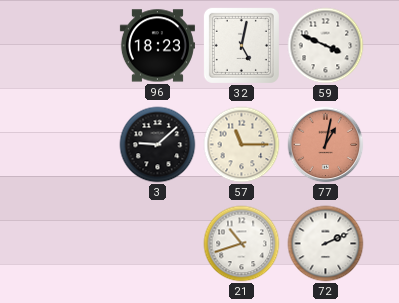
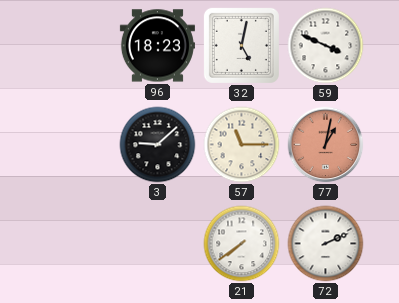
21: 10:42 -> 7:39 (242, 244)
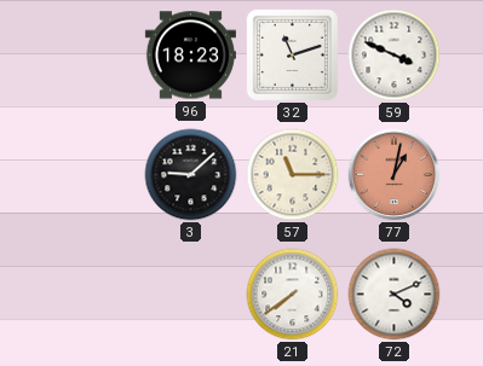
32: 5:02 -> 11:12 (292, 54)
72: 2:11 -> 4:11 (395, 295)
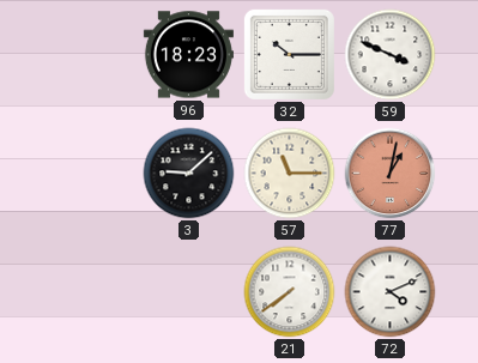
32: 11:12 -> 10:15 (289, 54)
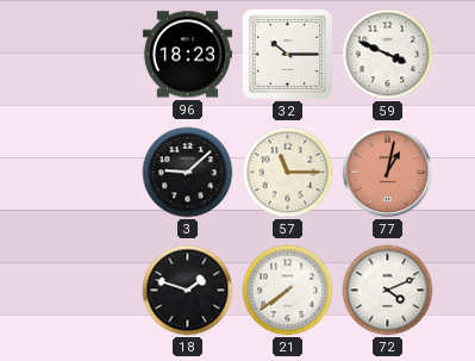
18: none -> 1:48 (188, 291)
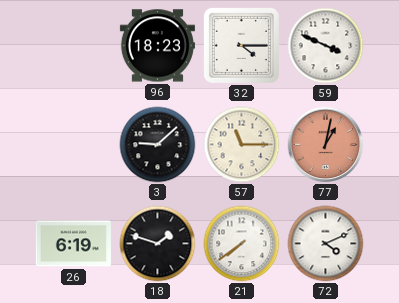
32: 10:15 -> 4:15 (241, 45)
26: none -> 6:19 (73, 244)
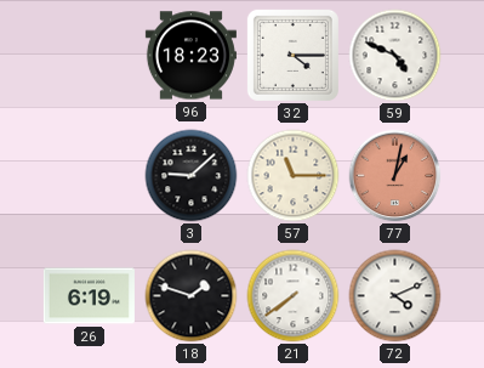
59: 3:49 -> 4:49 (395, 56)
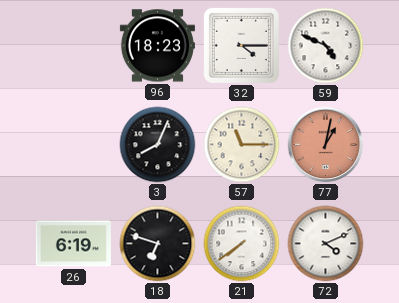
3: 9:08 -> 8:04 (158, 145)
18: 1:48 -> 6:48 (158, 244)
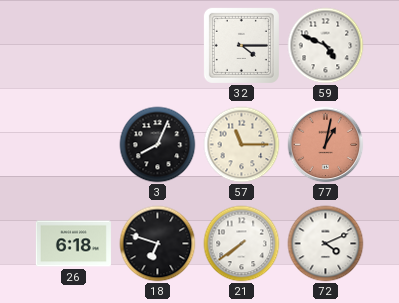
96: 18:23 -> none (157, 46)
26: 6:19 -> 6:18 (73, 244)
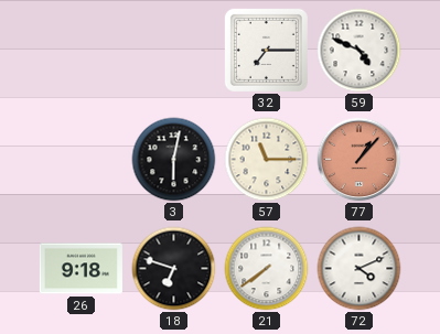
32: 4:15 -> 7:15 (266, 50)
3: 8:04 -> 6:02 (174, 160)
77: 1:02 -> 1:07 (359, 160)
26: 6:18 -> 9:18 (81, 269)
